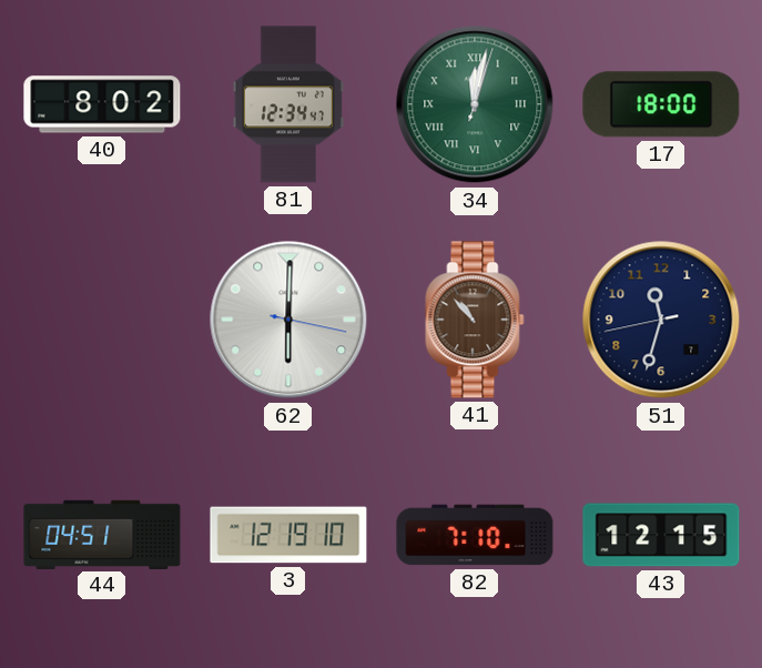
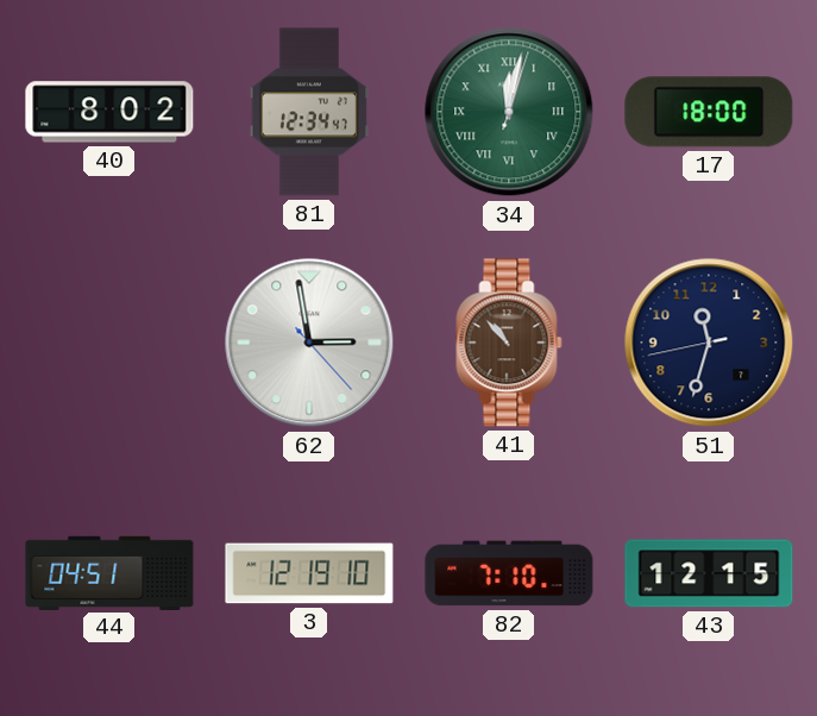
62: 6:00 -> 2:58 (309, 343)
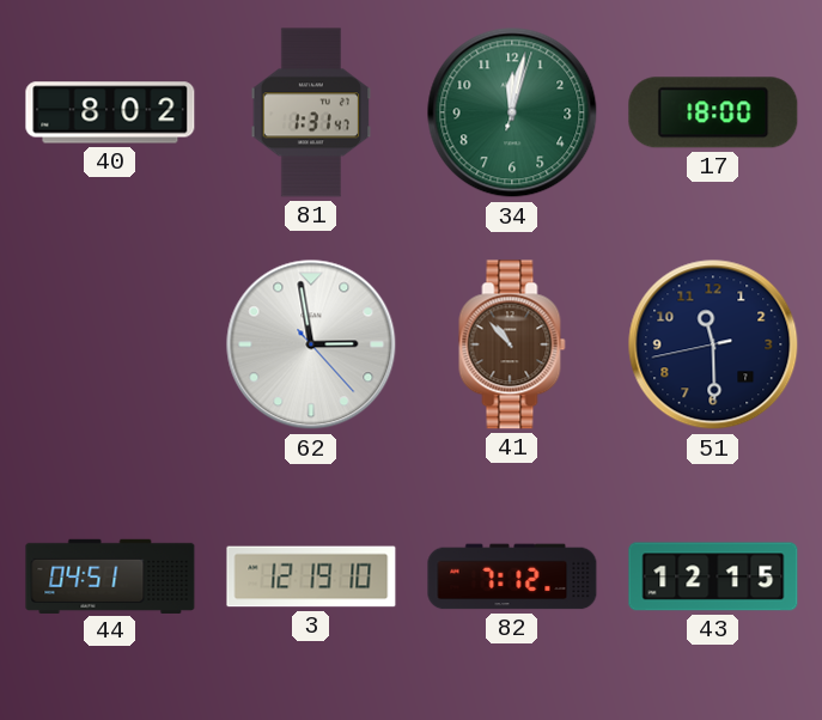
81: 12:34 -> 1:31 (311, 112)
34 numerals: Roman -> Arabic (512, 112)
51: 11:32 -> 11:29 (713, 344)
82: 7:10 -> 7:12 (512, 576)
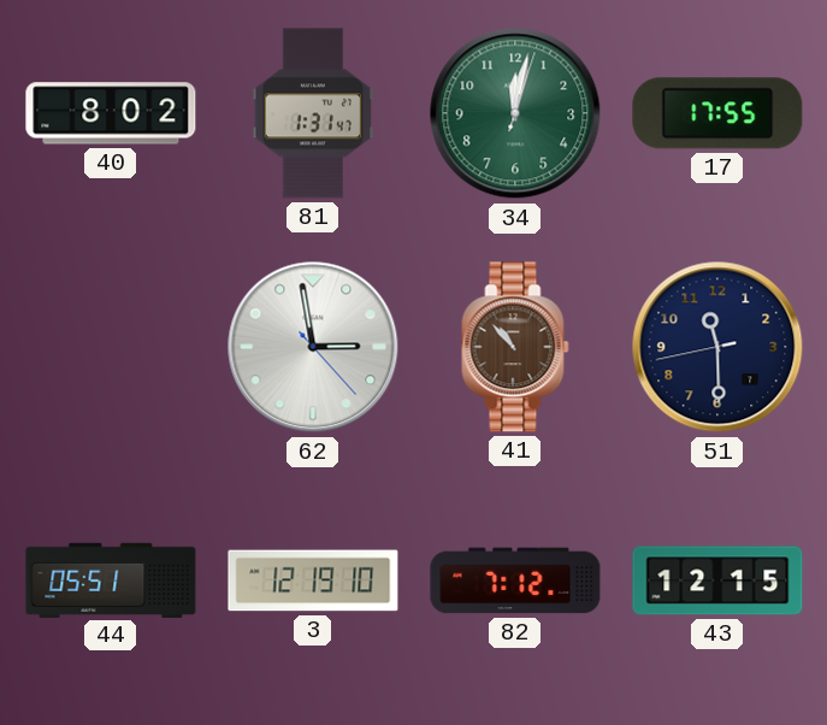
17: 18:00 -> 17:55 (717, 113)
44: 04:51 -> 05:51 (111, 579)
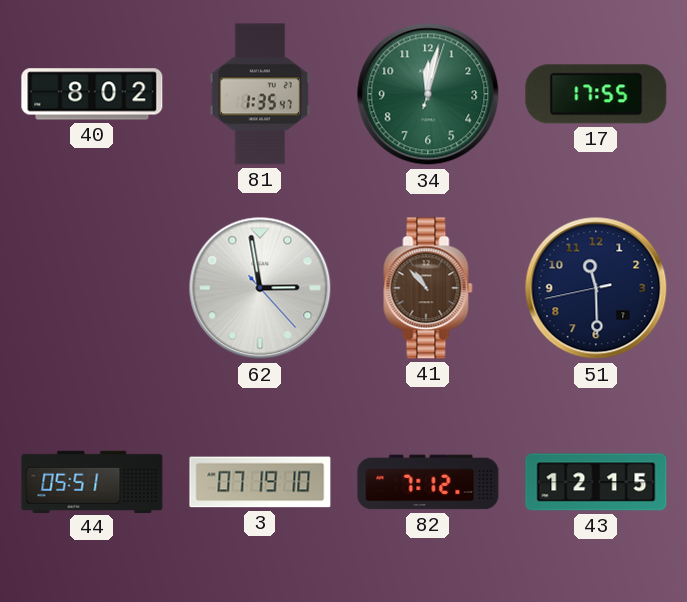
81: 1:31 -> 1:35 (260, 94)
3: 12:19 -> 07:19 (260, 482)
